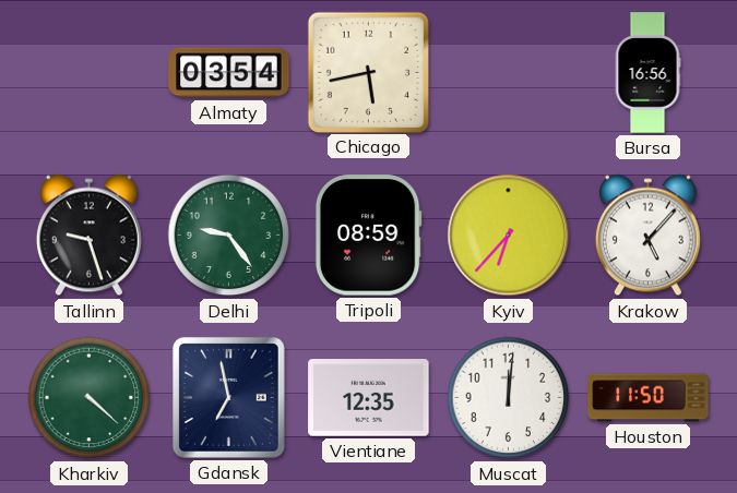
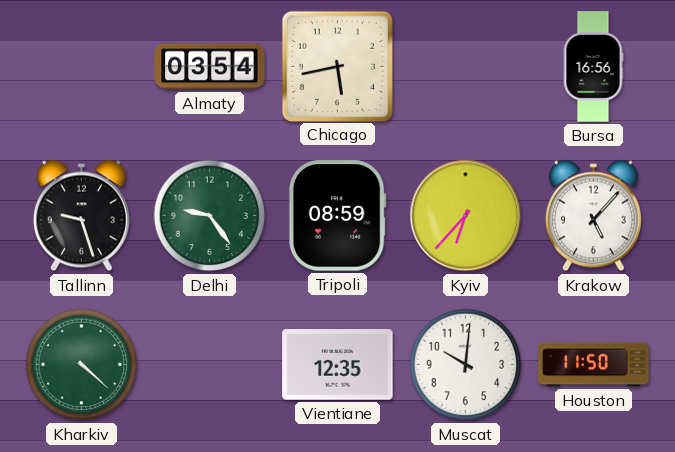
Gdansk: 6:58 -> none (228, 397)
Muscat: 12:01 -> 10:01 (466, 365)
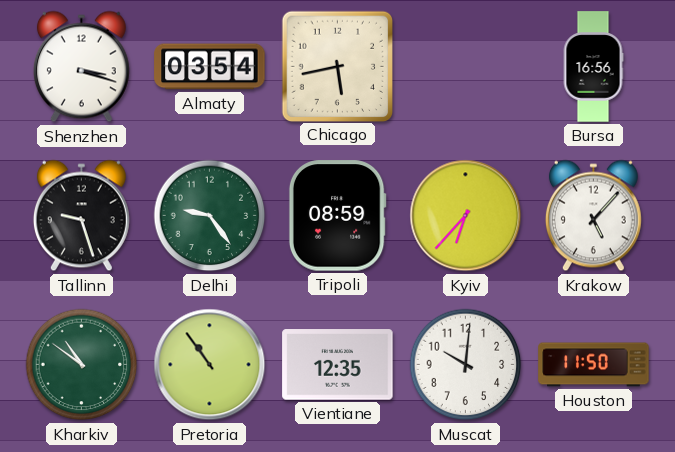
Shenzhen: none -> 3:18 (81, 67)
Kharkiv: 4:22 -> 10:51 (82, 365)
Pretoria: none -> 10:54 (210, 365)
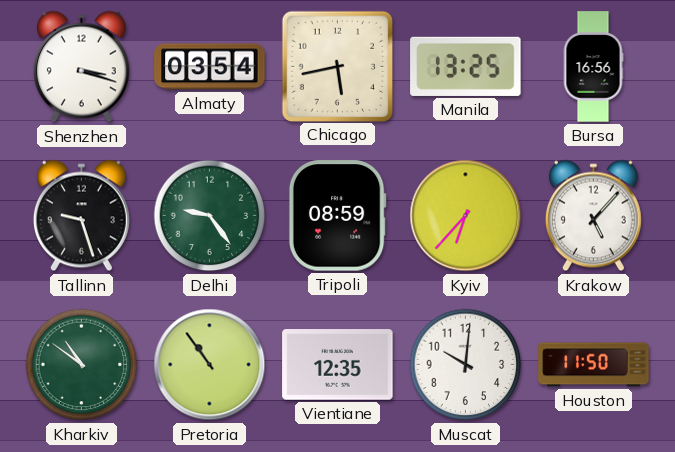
Manila: none -> 13:25 (466, 66)
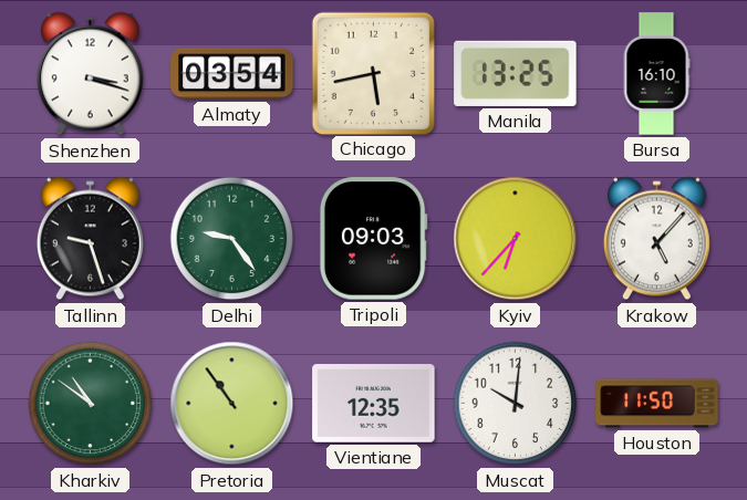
Bursa: 16:56 -> 16:10 (656, 74)
Tripoli: 08:59 -> 09:03 (373, 239)
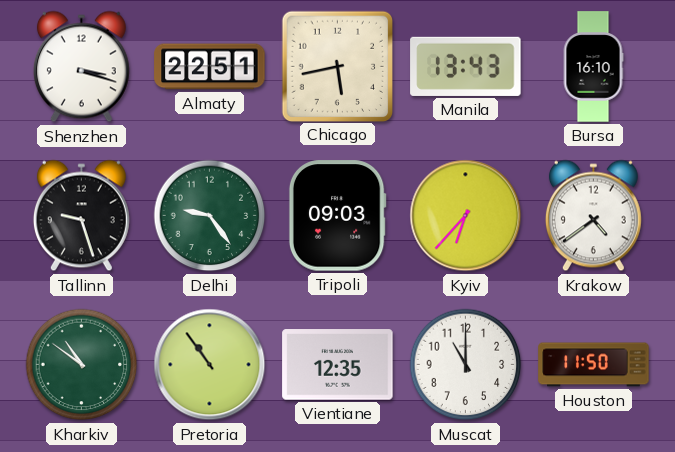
Almaty: 03:54 -> 22:51 (210, 67)
Manila: 13:25 -> 13:43 (466, 66)
Krakow: 5:07 -> 4:39 (593, 216)
Muscat: 10:01 -> 11:00 (466, 365)
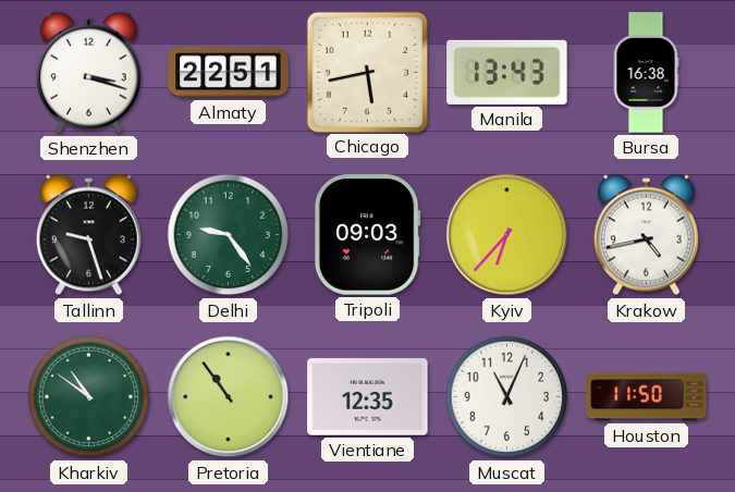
Bursa: 16:10 -> 16:38 (646, 73)
Krakow: 4:39 -> 4:43 (646, 235)
Muscat: 11:00 -> 11:04 (507, 397)
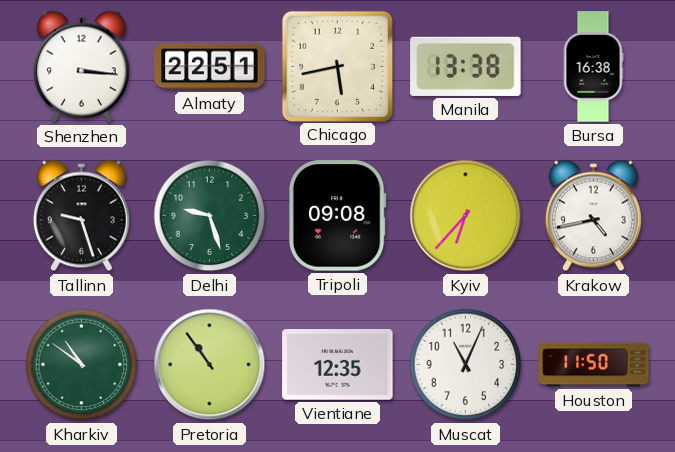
Shenzhen: 3:18 -> 3:16 (81, 67)
Manila: 13:43 -> 13:38 (466, 66)
Delhi: 9:24 -> 9:27 (210, 216)
Tripoli: 09:03 -> 09:08 (337, 216)
